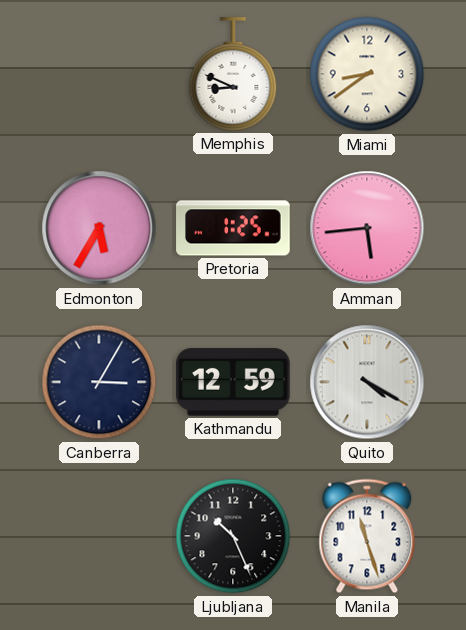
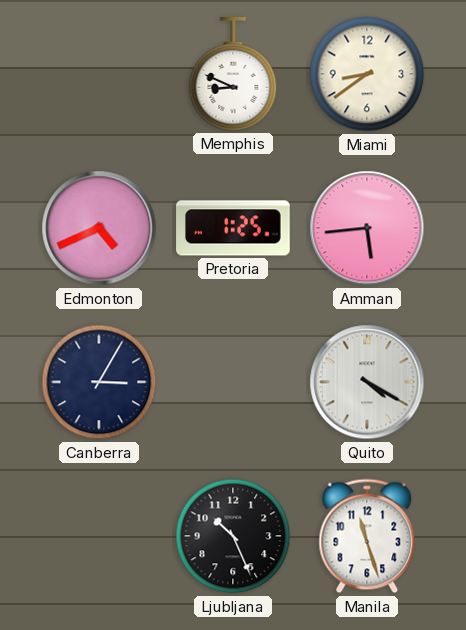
Edmonton: 5:35 -> 4:41 (99, 228)
Kathmandu: 12:59 -> none (233, 382)
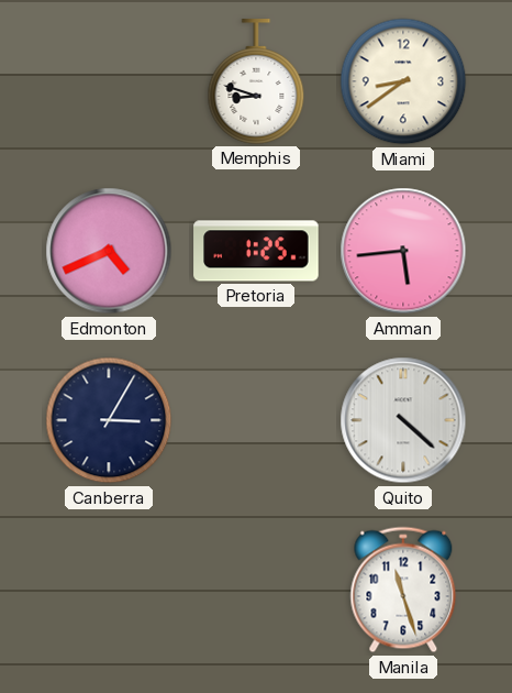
Memphis: 8:49 -> 8:48 (256, 81)
Quito: 4:20 -> 4:22 (403, 420)
Ljubljana: 10:26 -> none (233, 536)
